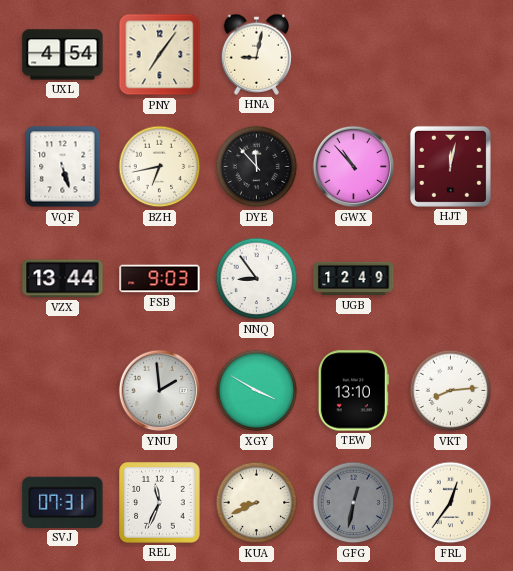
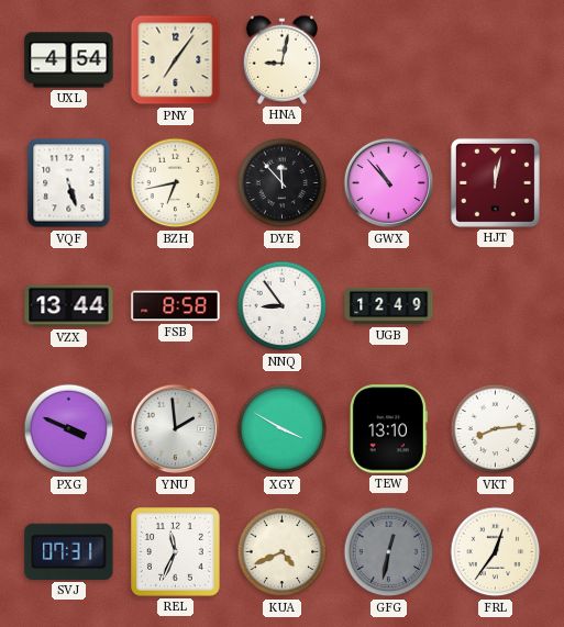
FSB: 9:03 -> 8:58 (176, 306)
PXG: none -> 3:49 (69, 429)
KUA: 8:41 -> 4:41 (283, 552)
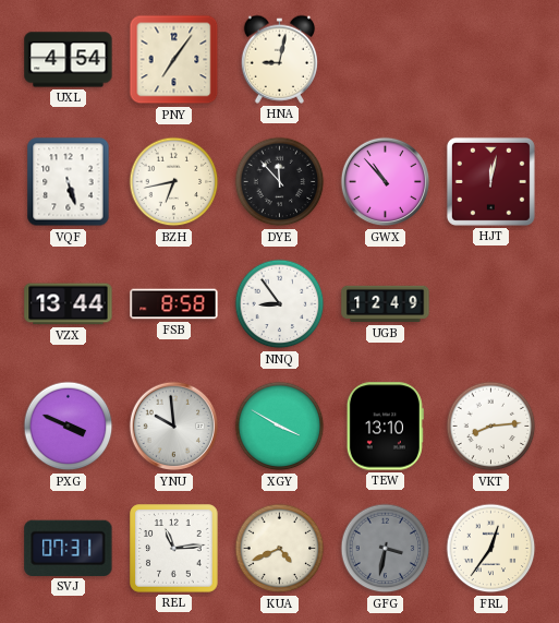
YNU: 1:59 -> 9:59 (174, 427)
REL: 11:34 -> 11:14 (174, 549)
GFG: 12:32 -> 3:32 (386, 549)
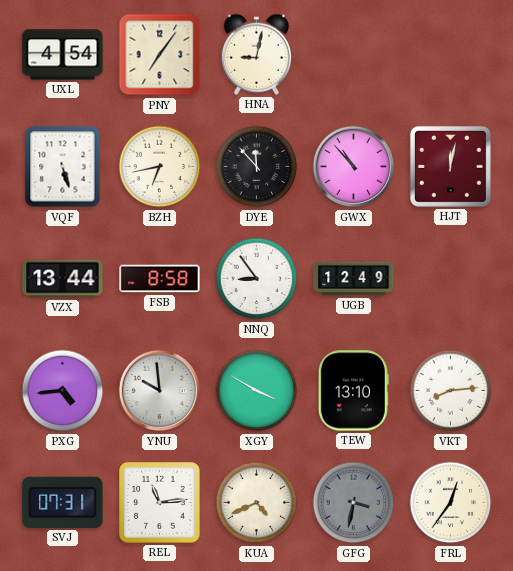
PXG: 3:49 -> 4:44 (63, 391)
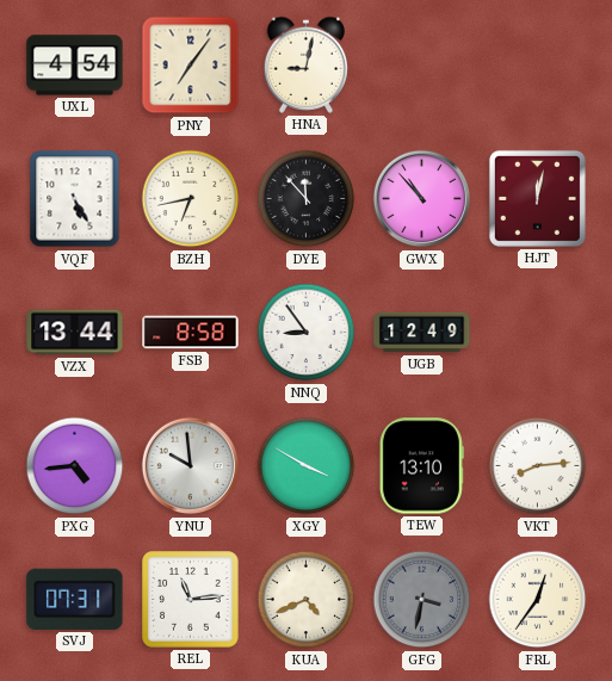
VQF: 5:27 -> 5:25 (75, 199)
